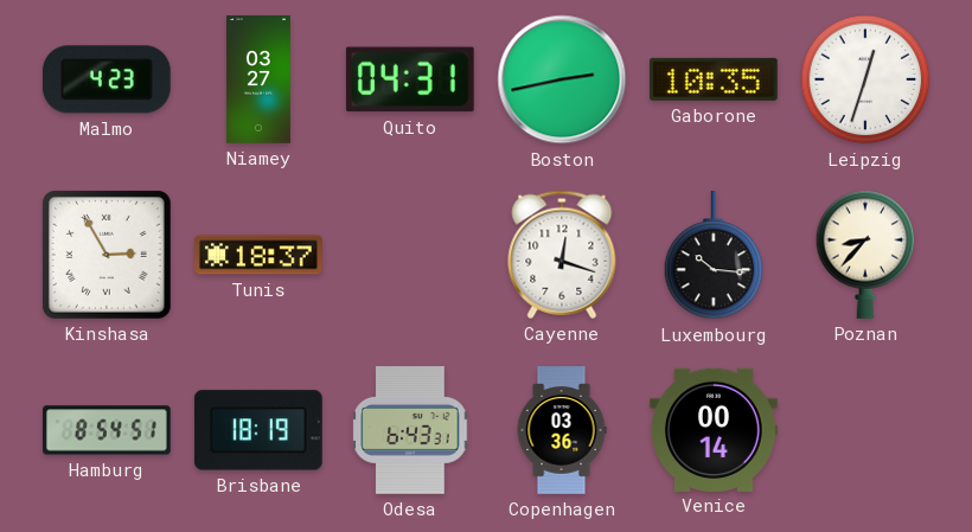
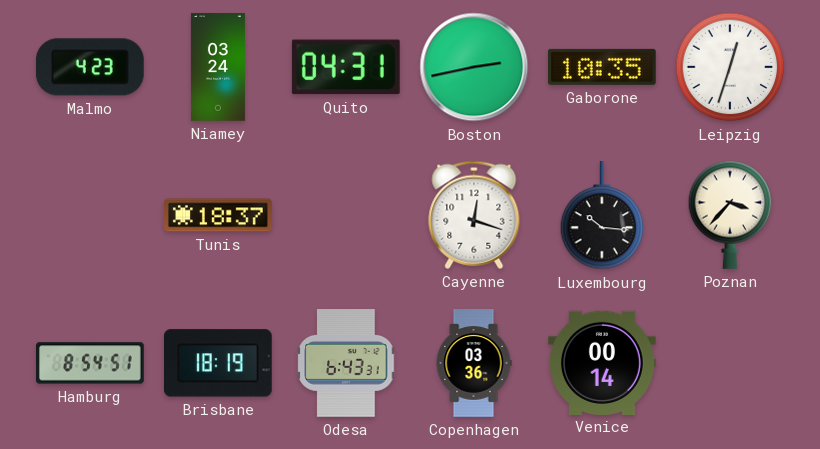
Niamey: 03:27 -> 03:24 (218, 67)
Kinshasa: 2:55 -> none (107, 255)
Poznan: 8:37 -> 3:37 (730, 215)
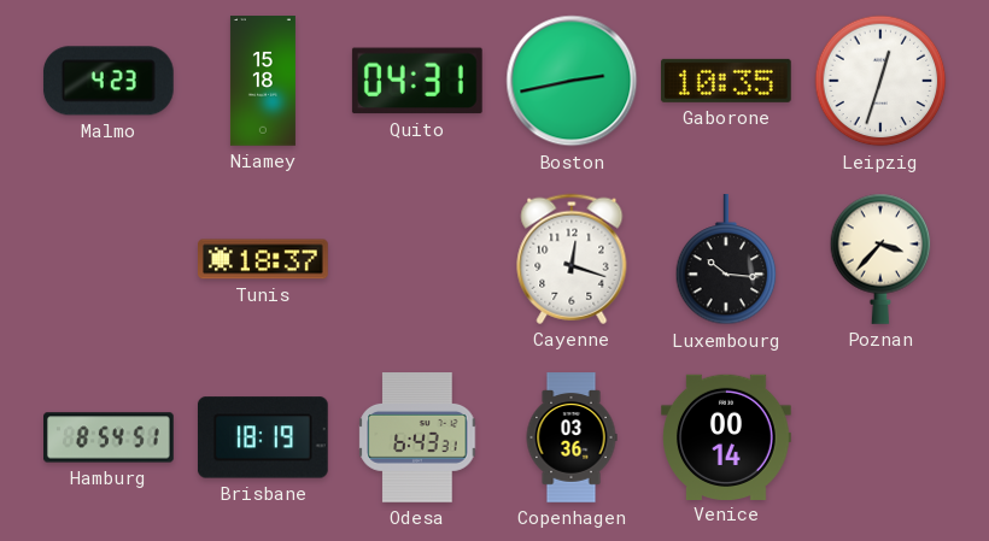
Niamey: 03:24 -> 15:18 (263, 81)
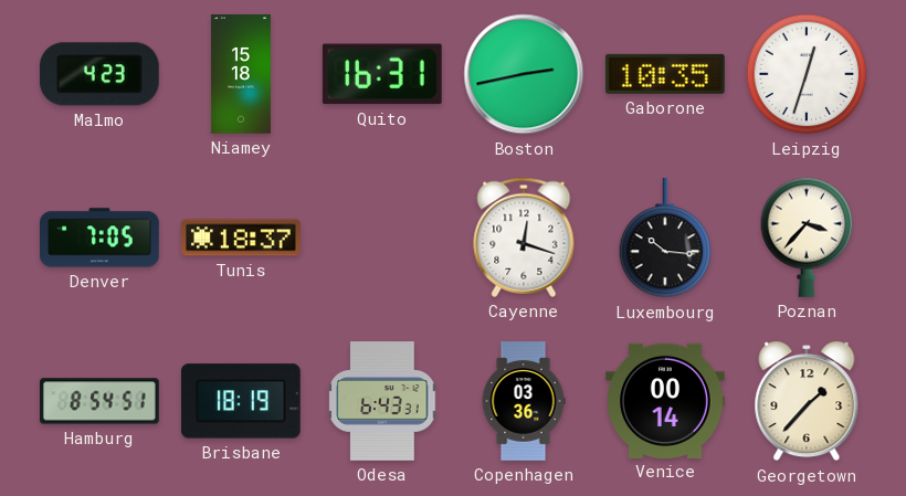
Quito: 04:31 -> 16:31 (382, 74)
Denver: none -> 7:05 (99, 238)
Georgetown: none -> 1:37 (807, 401)
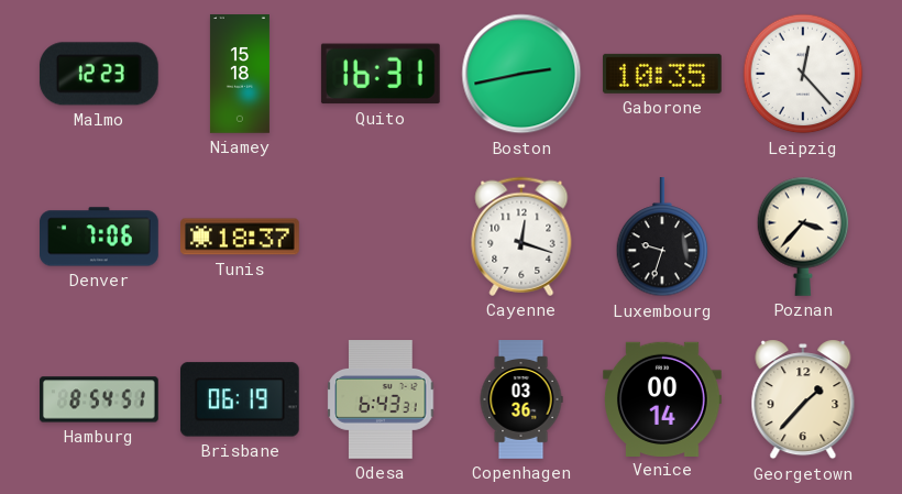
Malmo: 4:23 -> 12:23 (99, 74)
Leipzig: 12:33 -> 12:23 (803, 74)
Denver: 7:05 -> 7:06 (99, 237)
Luxembourg: 10:16 -> 9:33 (662, 238)
Brisbane: 18:19 -> 06:19 (240, 399)
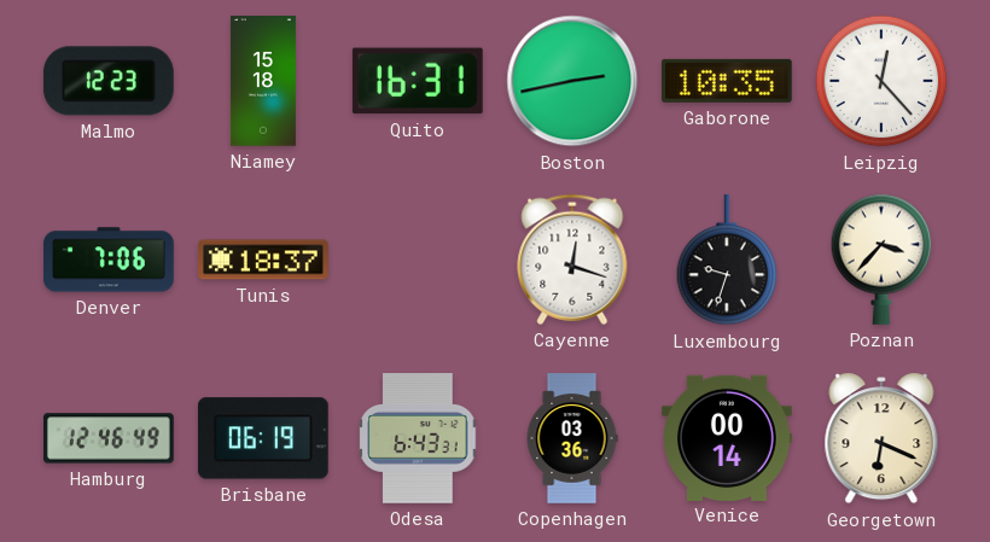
Hamburg: 8:54 -> 12:46 (110, 438)
Georgetown: 1:37 -> 6:19 (881, 438)
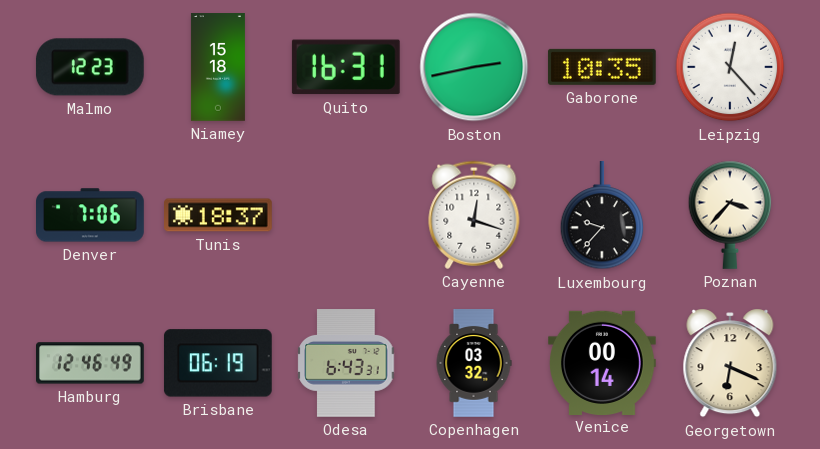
Luxembourg: 9:33 -> 9:37 (602, 216)
Copenhagen: 03:36 -> 03:32 (474, 363)
